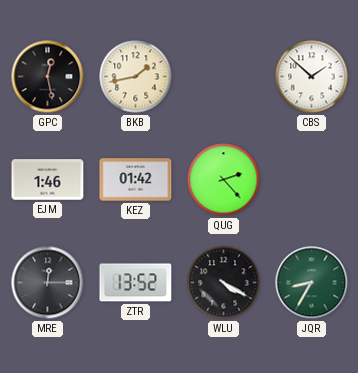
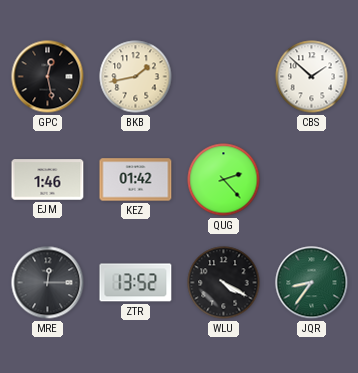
JQR: 8:35 -> 8:36 (312, 283)
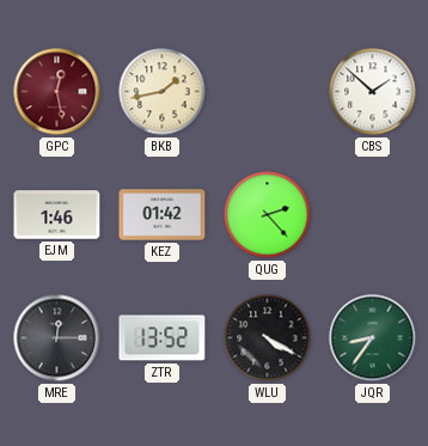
GPC dial: black -> burgundy (57, 92)
